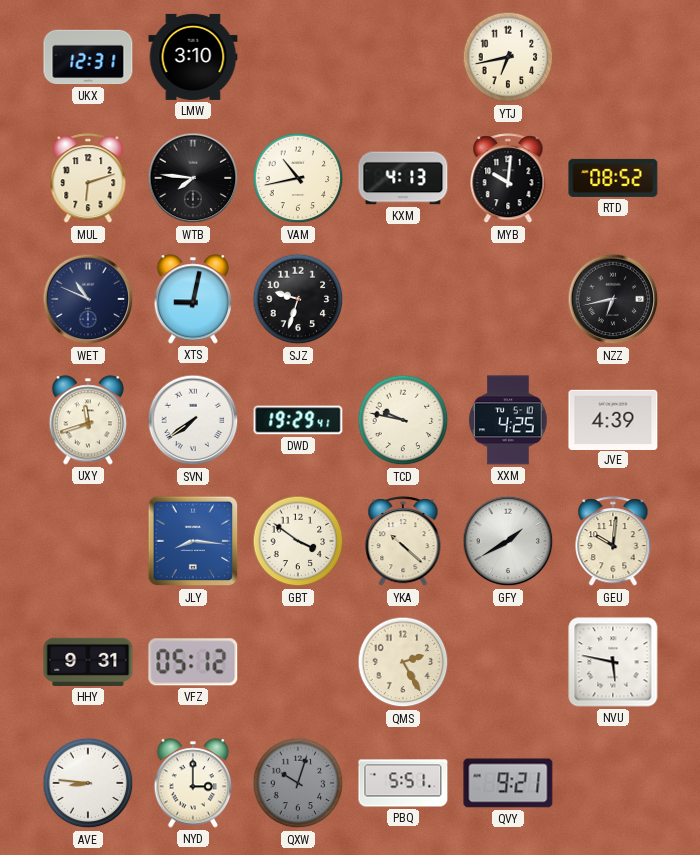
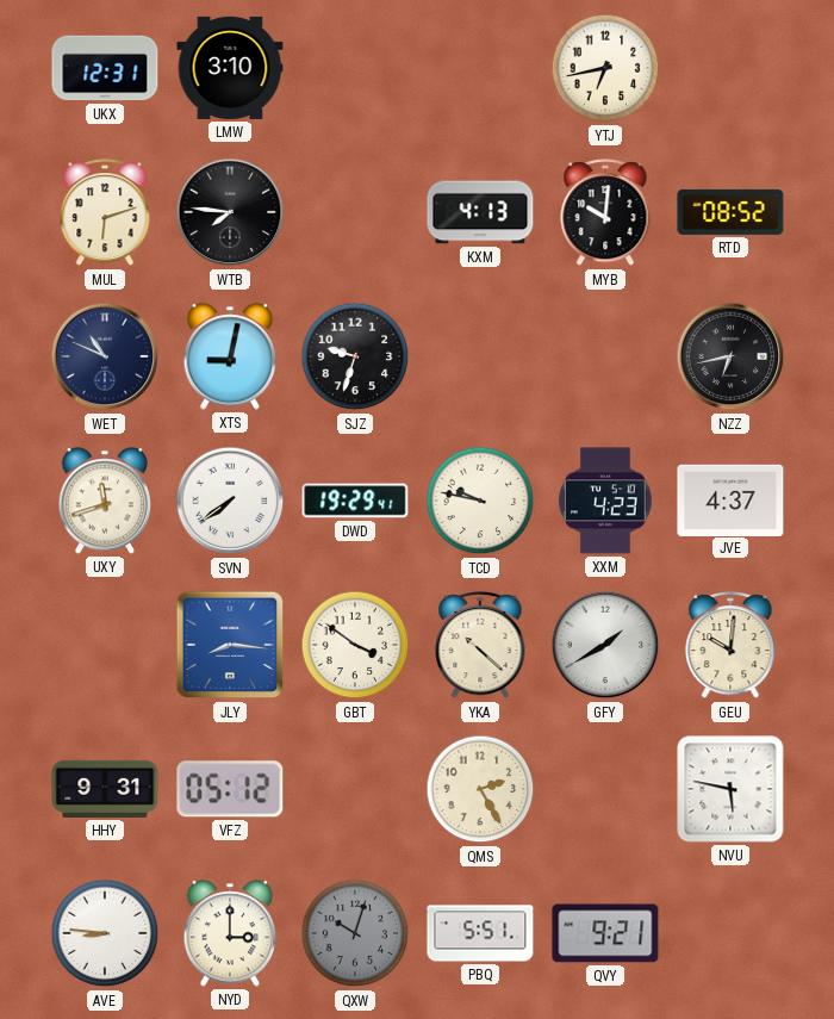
VAM: 10:43 -> none (298, 178)
XXM: 4:25 -> 4:23 (605, 501)
JVE: 4:39 -> 4:37 (730, 499)
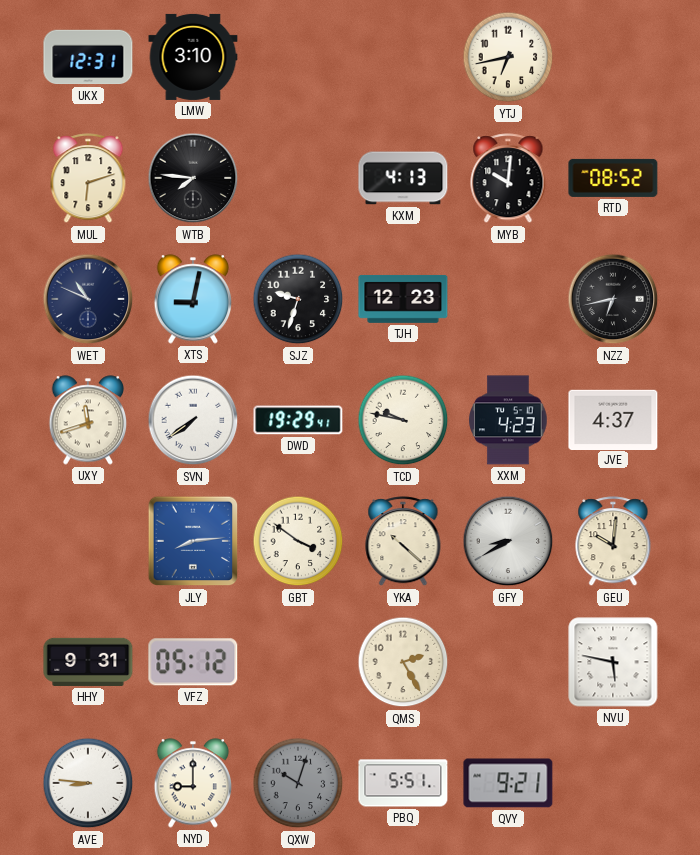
TJH: none -> 12:23 (403, 299)
JLY: 8:16 -> 8:14 (193, 541)
GFY: 1:40 -> 8:40 (508, 541)
NYD: 3:00 -> 9:00 (193, 783)
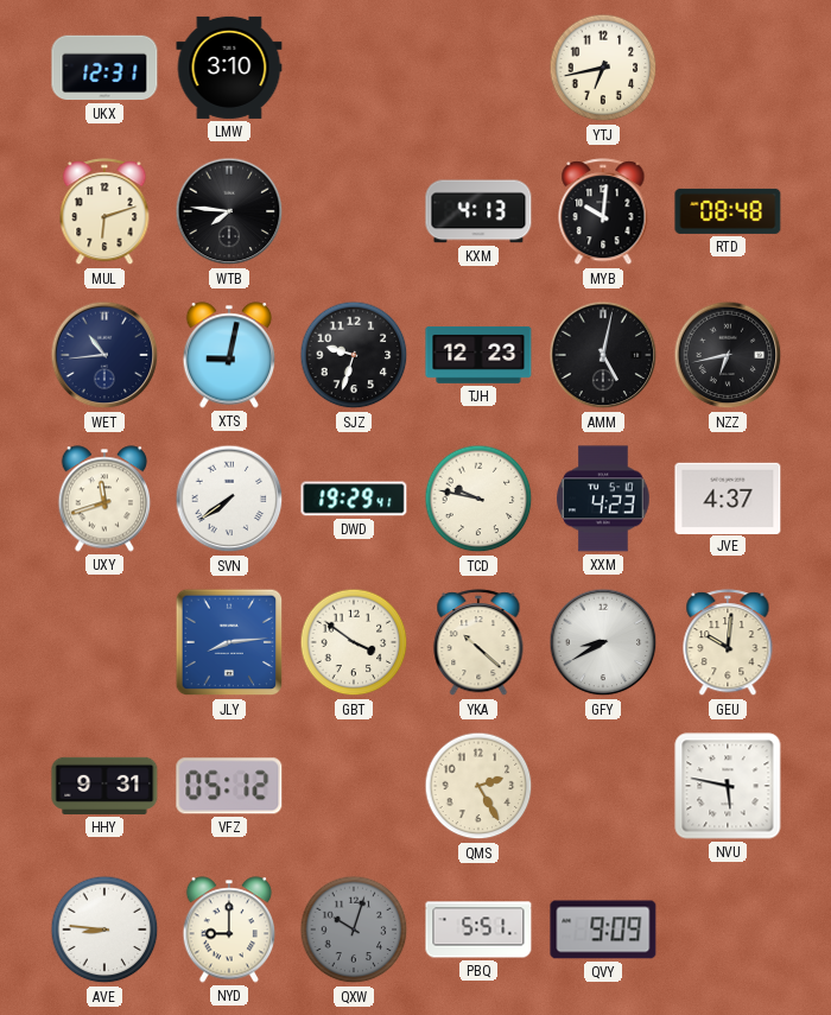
RTD: 08:52 -> 08:48 (728, 211)
WET: 10:49 -> 10:44 (104, 355)
AMM: none -> 5:02 (603, 355)
QVY: 9:21 -> 9:09 (603, 930)
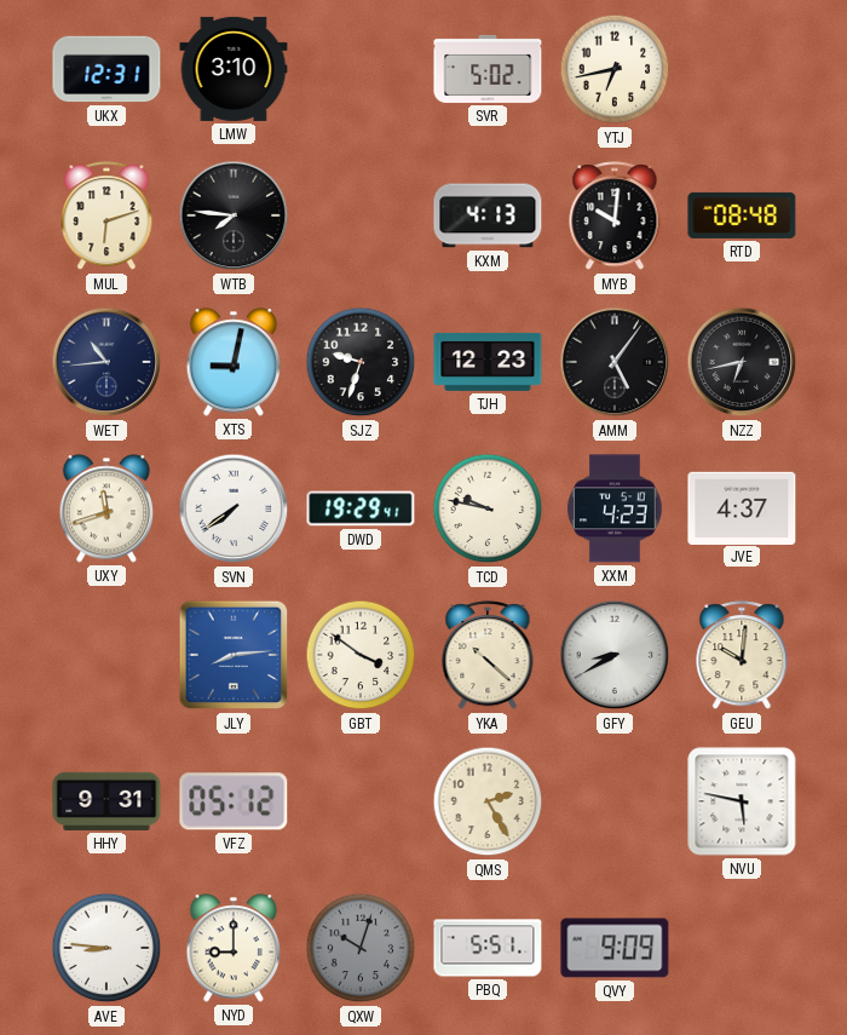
SVR: none -> 5:02 (488, 69)
AMM: 5:02 -> 5:06 (615, 362)
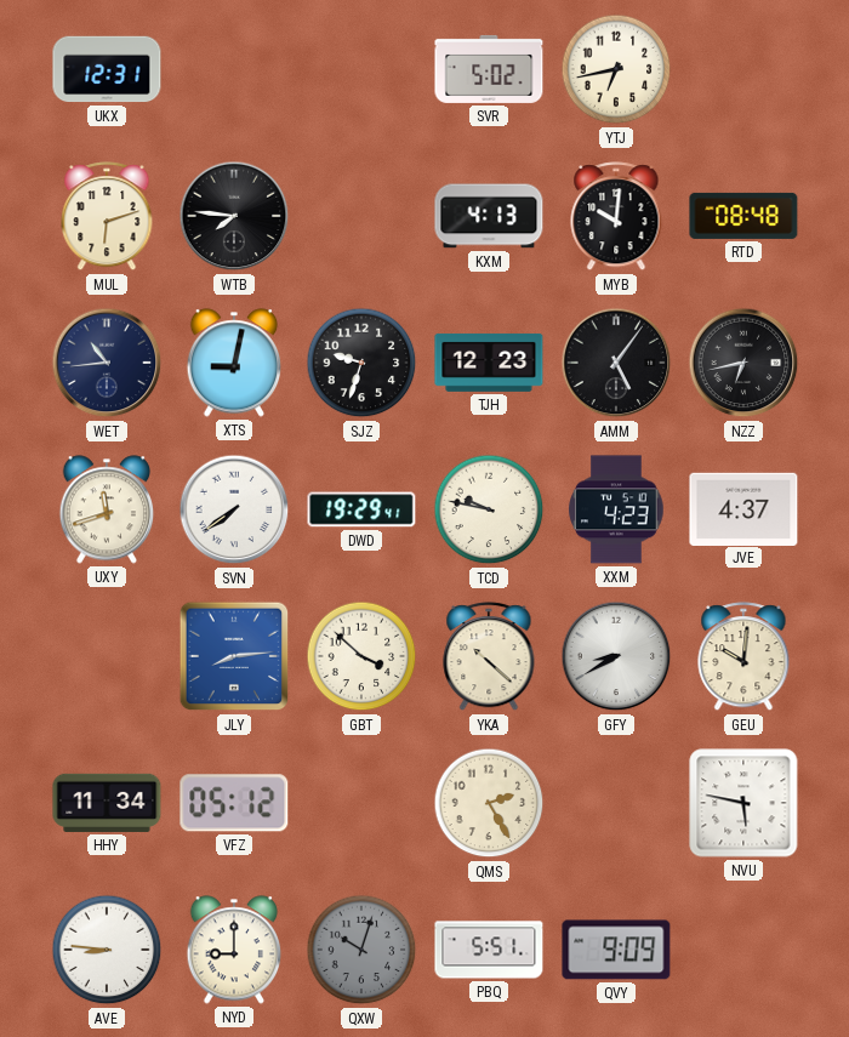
LMW: 3:10 -> none (234, 69)
GBT: 3:51 -> 3:52 (361, 656)
HHY: 9:31 -> 11:34 (107, 803)
